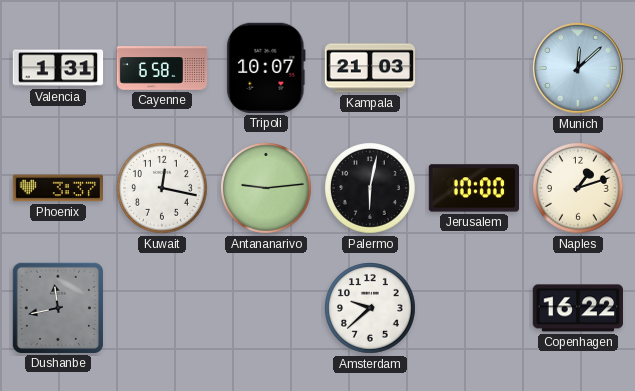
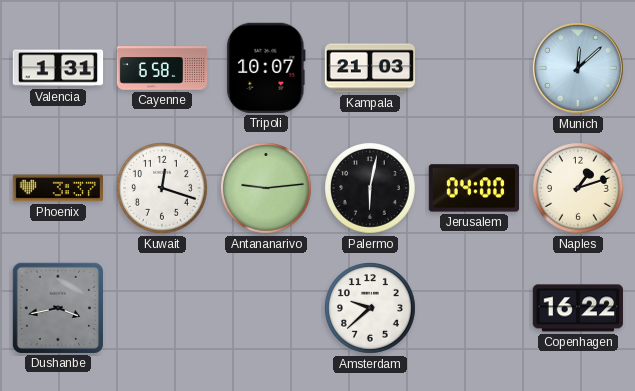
Kuwait: 12:17 -> 12:18 (163, 189)
Jerusalem: 10:00 -> 04:00 (473, 188)
Dushanbe: 11:43 -> 3:43 (58, 308)
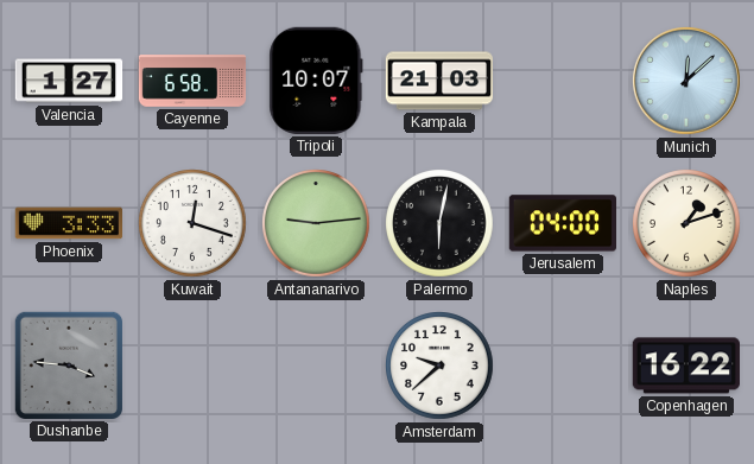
Valencia: 1:31 -> 1:27 (69, 81)
Phoenix: 3:37 -> 3:33 (68, 223)
Dushanbe: 3:43 -> 3:46 (69, 366)
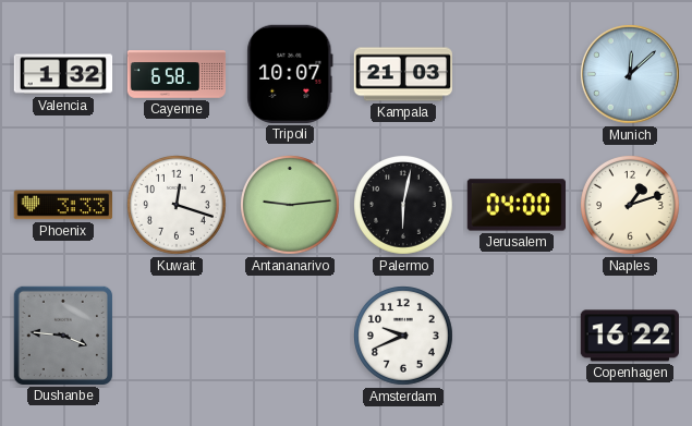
Valencia: 1:27 -> 1:32 (63, 74)
Amsterdam: 9:38 -> 9:41 (404, 337)
